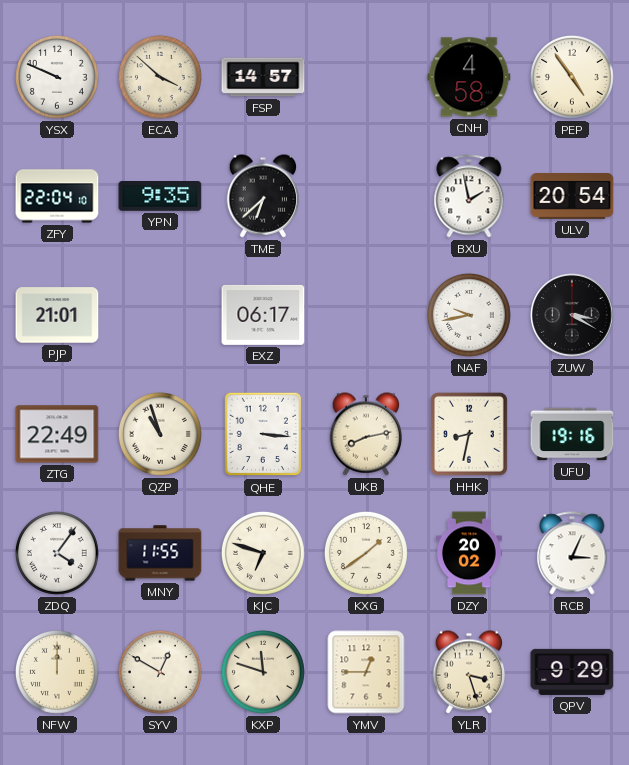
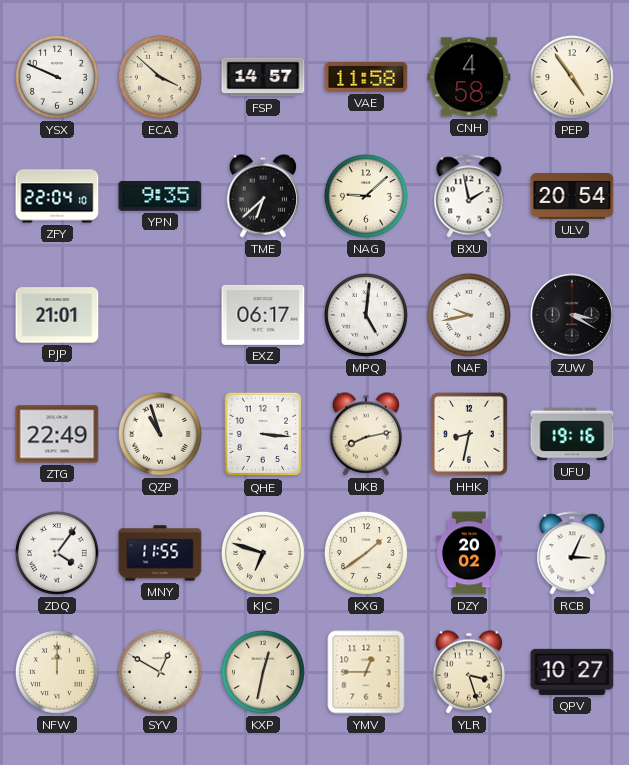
VAE: none -> 11:58 (366, 78)
NAG: none -> 9:08 (366, 196)
MPQ: none -> 5:01 (366, 315)
KXP: 11:48 -> 12:32 (263, 672)
QPV: 9:29 -> 10:27 (572, 672)
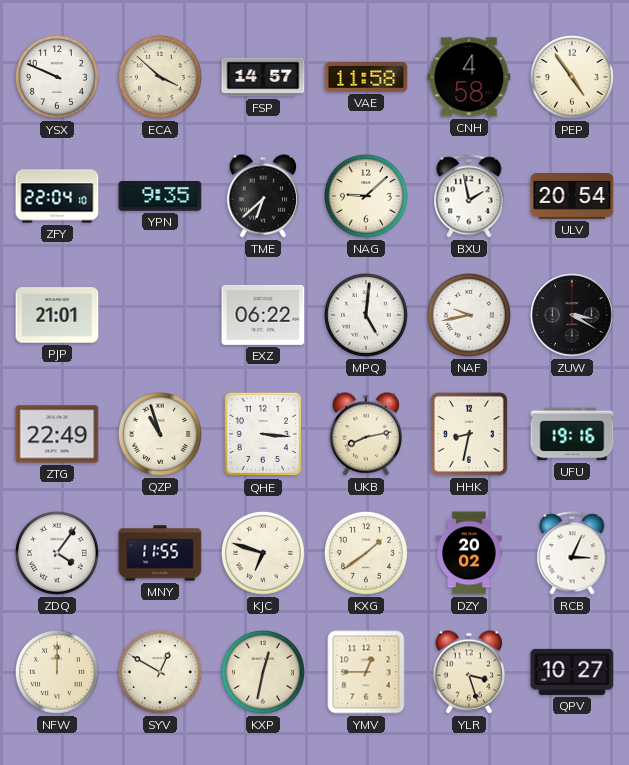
EXZ: 06:17 -> 06:22 (263, 315)
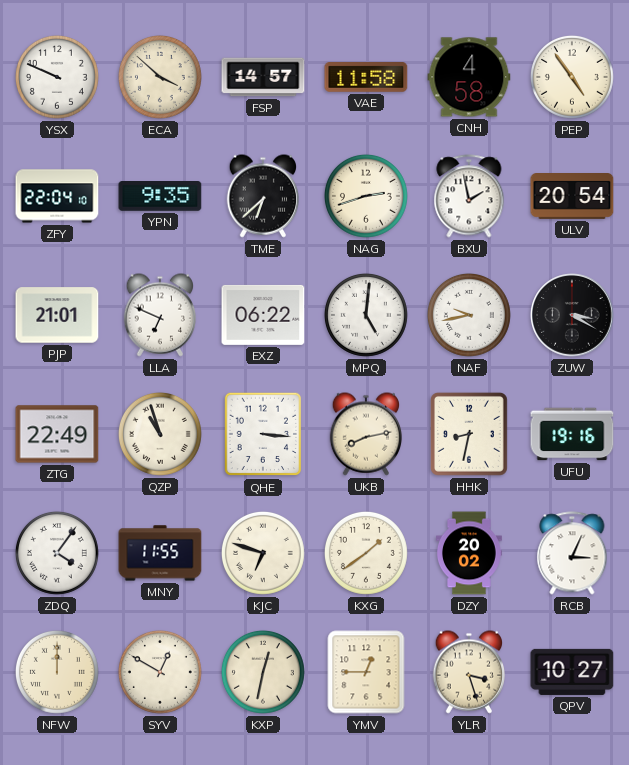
NAG: 9:08 -> 2:42 (366, 196)
LLA: none -> 6:49 (159, 315)
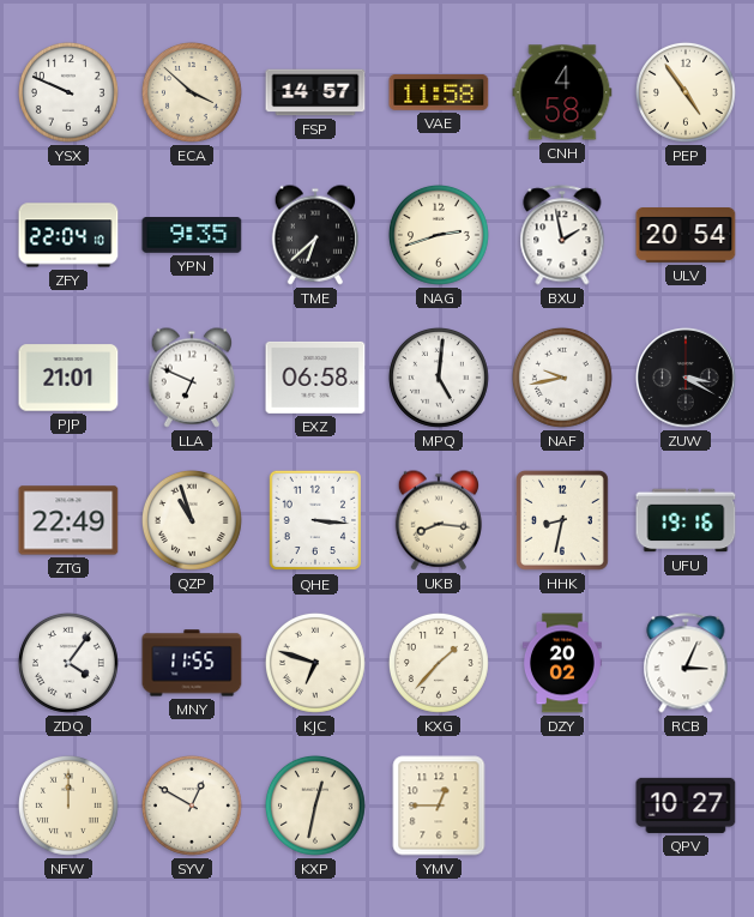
EXZ: 06:22 -> 06:58 (315, 378)
UKB: 8:13 -> 8:16 (438, 520)
KXG: 1:39 -> 1:37 (439, 663)
YLR: 3:27 -> none (468, 672)
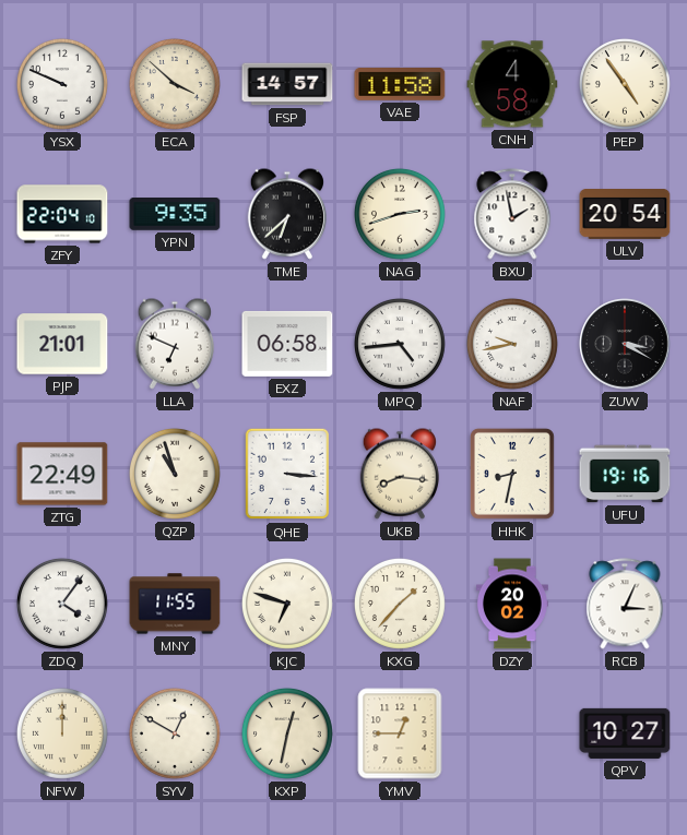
MPQ: 5:01 -> 4:44 (400, 344)
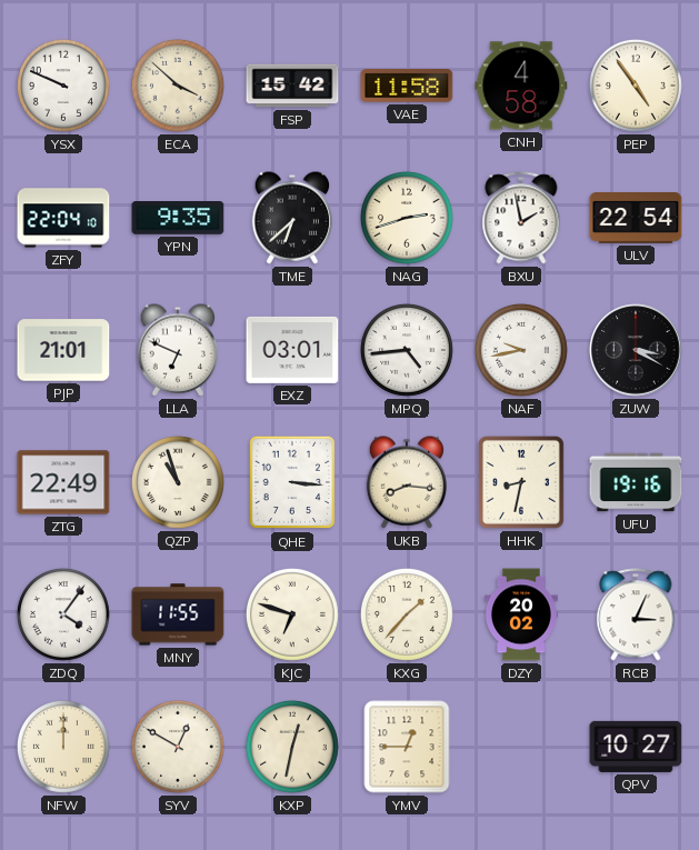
FSP: 14:57 -> 15:42 (292, 86)
ULV: 20:54 -> 22:54 (636, 219)
EXZ: 06:58 -> 03:01 (292, 350)
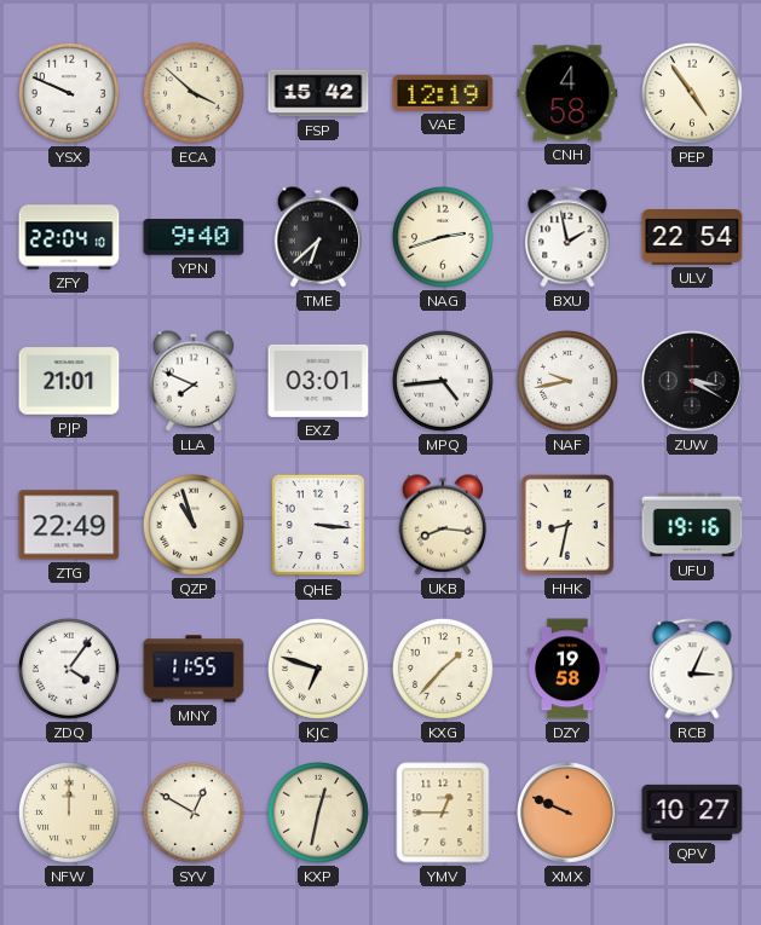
VAE: 11:58 -> 12:19 (443, 94)
YPN: 9:35 -> 9:40 (194, 238)
LLA: 6:49 -> 7:49 (192, 381)
DZY: 20:02 -> 19:58 (567, 669)
XMX: none -> 9:49 (567, 813)
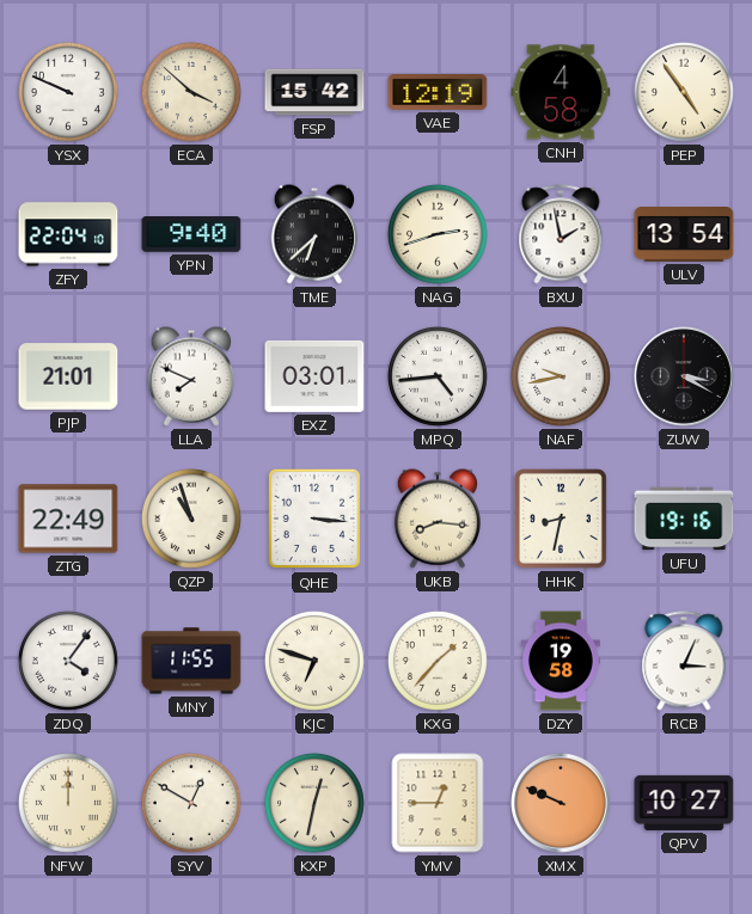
ULV: 22:54 -> 13:54 (684, 235)
